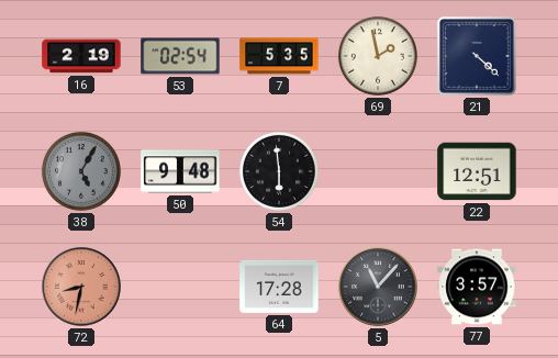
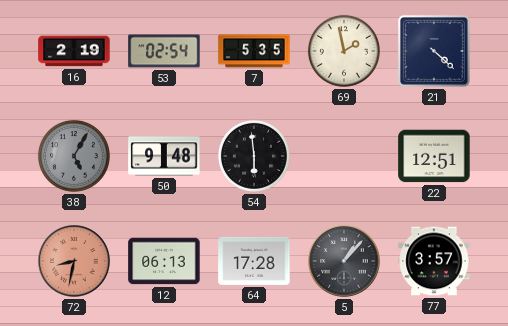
12: none -> 06:13 (164, 261)
5: 11:07 -> 1:07 (344, 261)
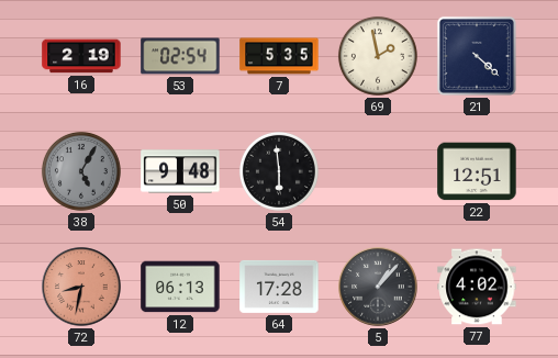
77: 3:57 -> 4:02 (477, 287)
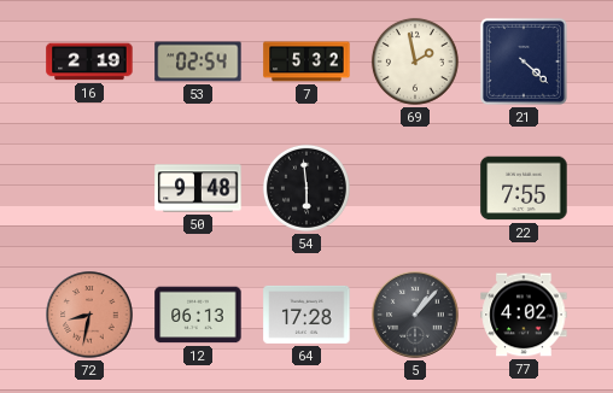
7: 5:35 -> 5:32 (306, 61)
38: 5:05 -> none (81, 171)
22: 12:51 -> 7:55 (524, 188)
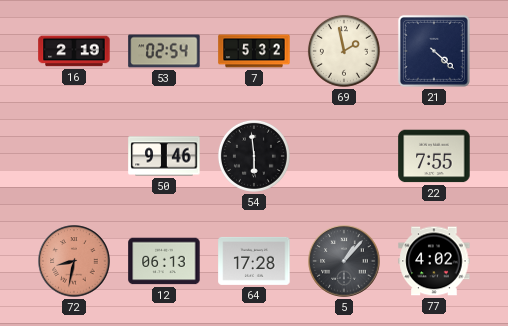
50: 9:48 -> 9:46 (164, 156)
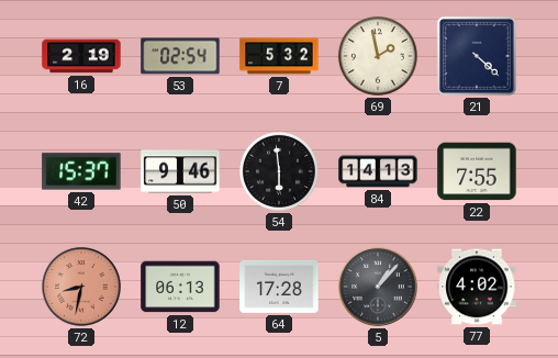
42: none -> 15:37 (81, 171)
84: none -> 14:13 (378, 171)
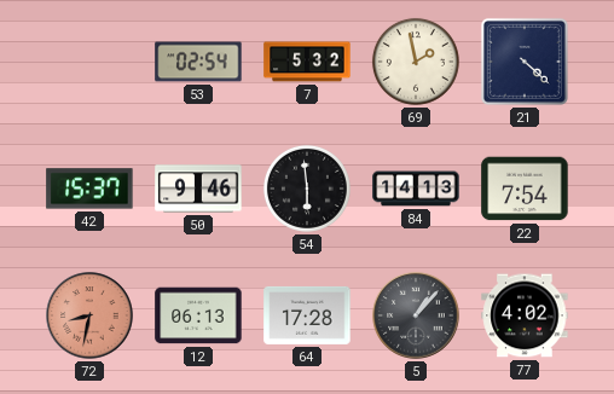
16: 2:19 -> none (81, 56)
22: 7:55 -> 7:54 (525, 189)
